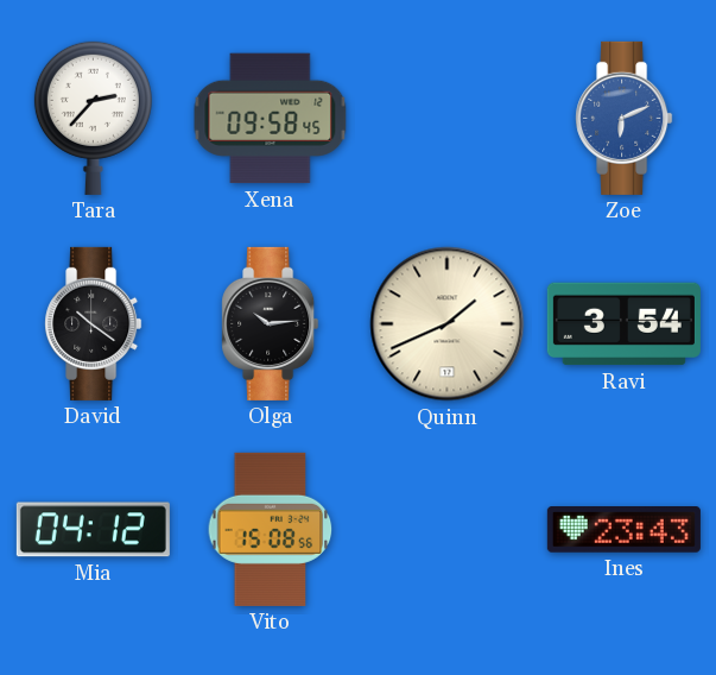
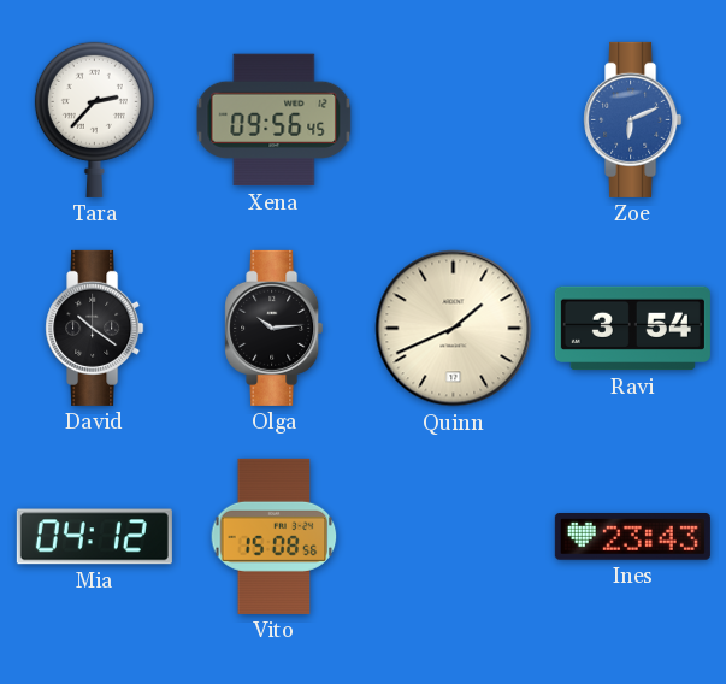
Xena: 09:58 -> 09:56 (275, 120)
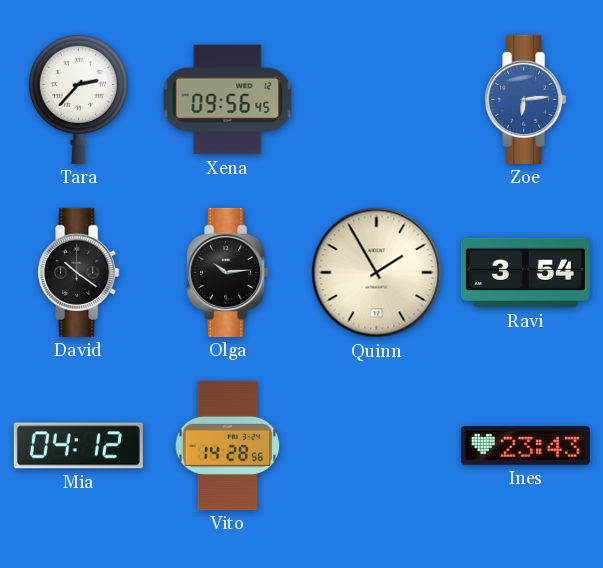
Zoe: 6:11 -> 6:14 (526, 99)
Quinn: 1:41 -> 1:55 (377, 273)
Vito: 15:08 -> 14:28 (228, 445)
